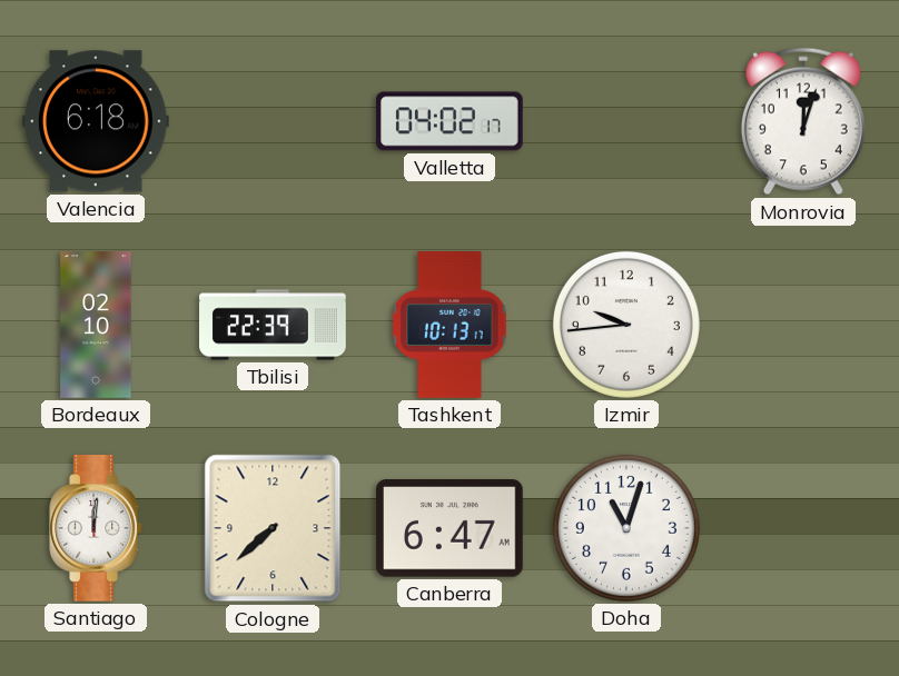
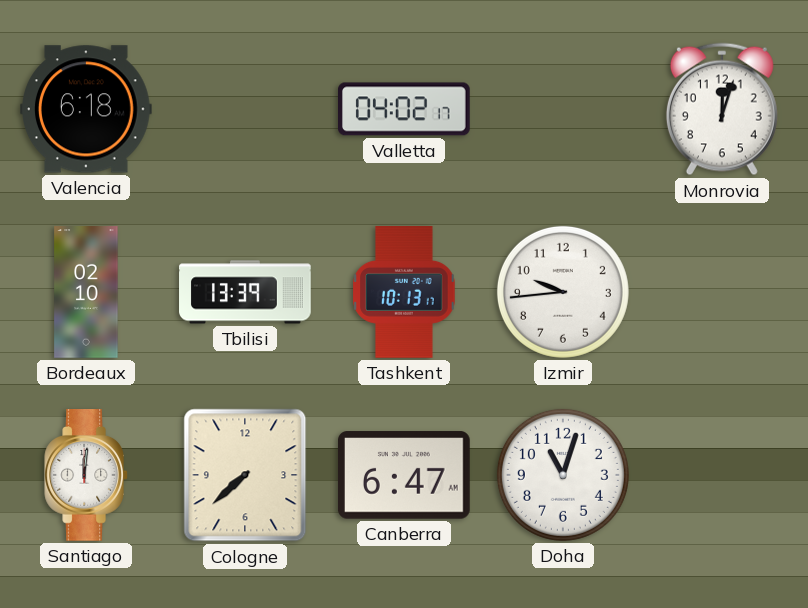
Tbilisi: 22:39 -> 13:39 (245, 292)
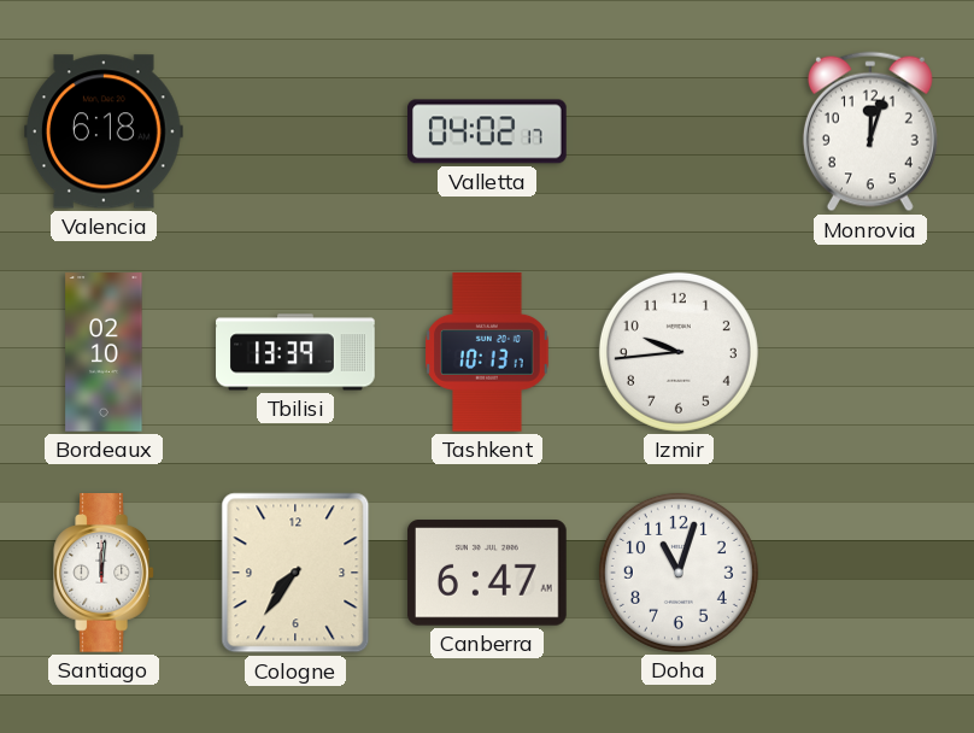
Cologne: 7:38 -> 7:36 (295, 573)
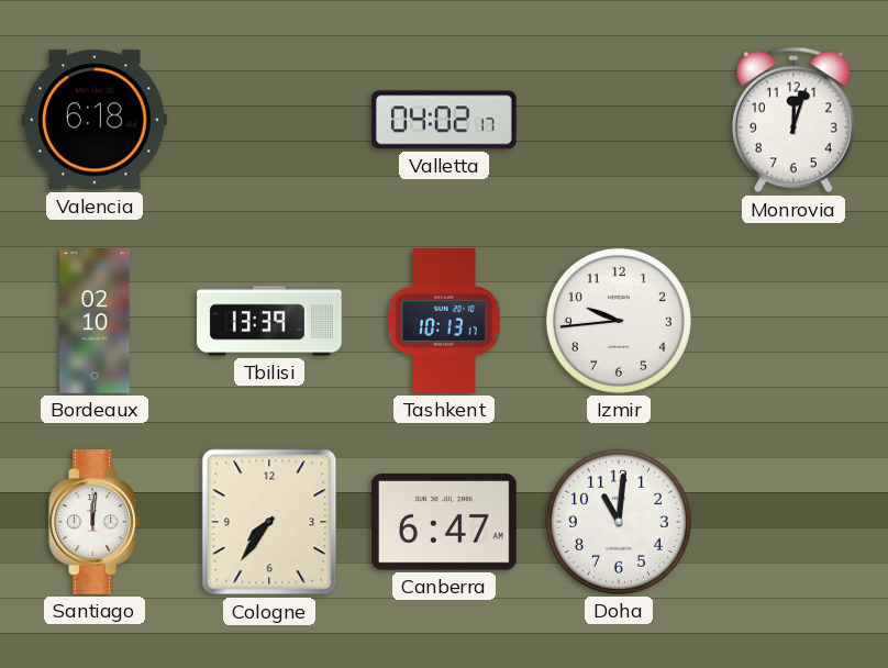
Doha: 11:03 -> 11:01 (619, 522)
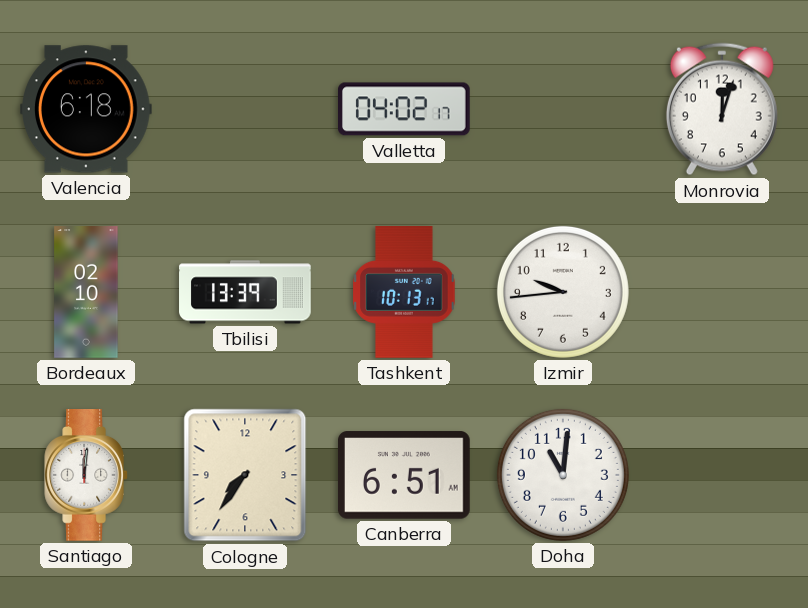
Canberra: 6:47 -> 6:51 (405, 475)
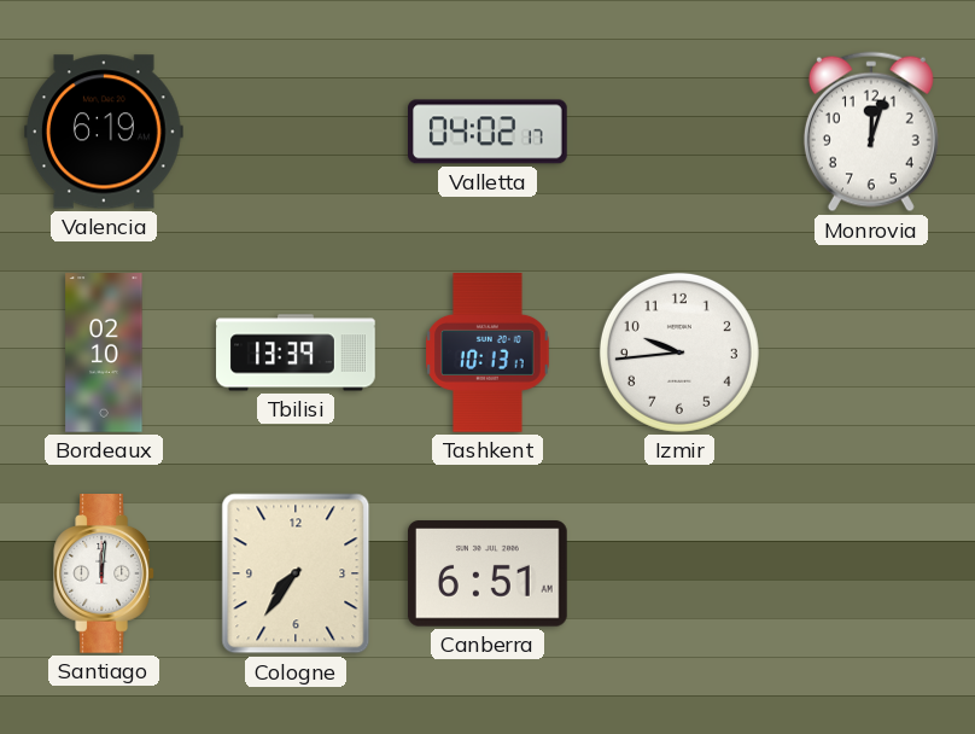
Valencia: 6:18 -> 6:19 (105, 132)
Doha: 11:01 -> none (563, 475)
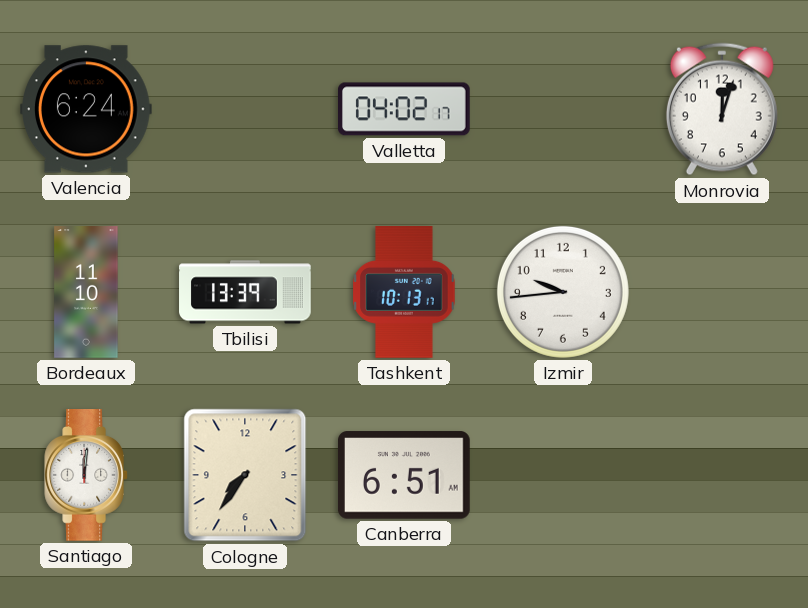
Valencia: 6:19 -> 6:24 (87, 109)
Bordeaux: 02:10 -> 11:10 (86, 292)
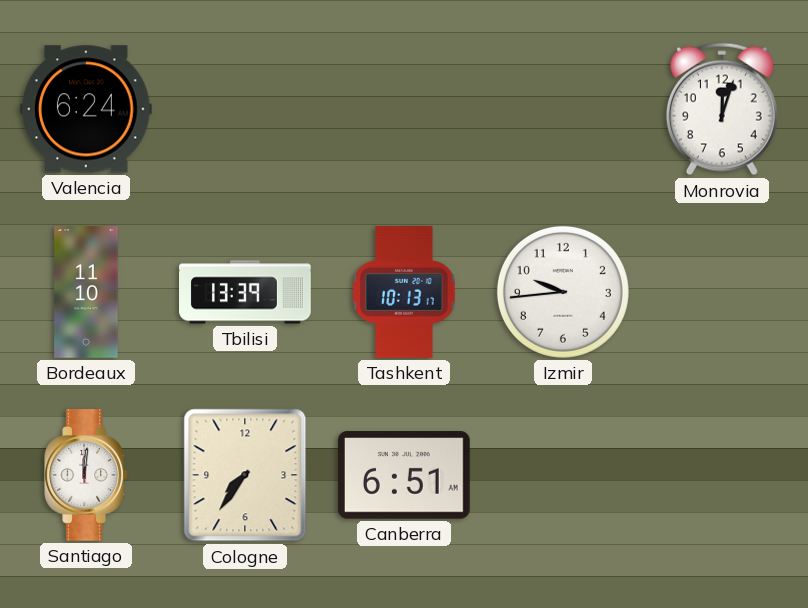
Valletta: 04:02 -> none (405, 109)
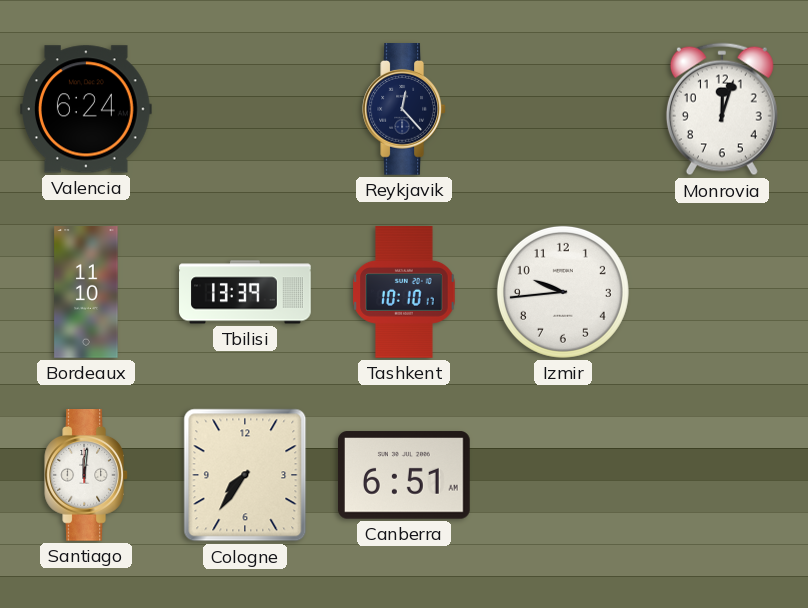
Reykjavik: none -> 12:23 (404, 110)
Tashkent: 10:13 -> 10:10 (404, 293)
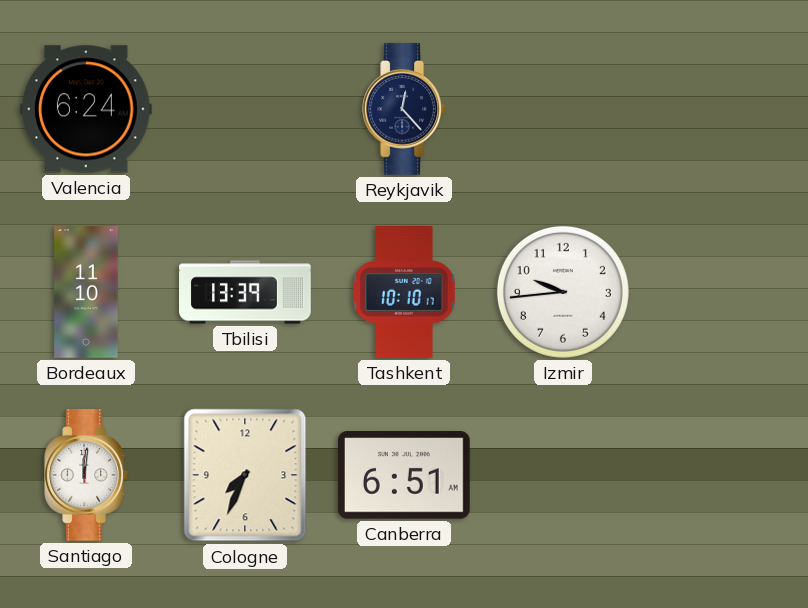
Monrovia: 12:03 -> none (722, 109)
Cologne: 7:36 -> 7:34 (245, 475)
